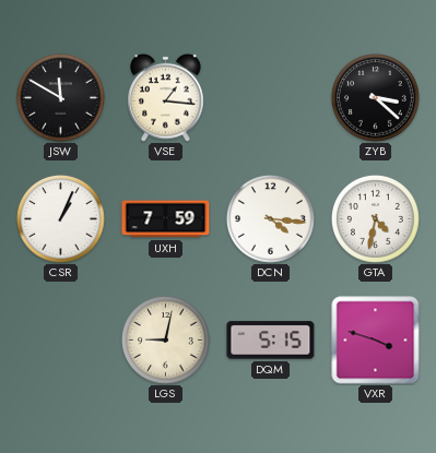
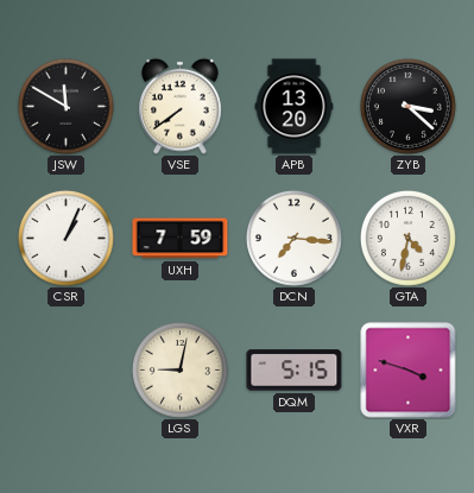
VSE: 1:16 -> 7:39 (181, 106)
APB: none -> 13:20 (295, 107)
DCN: 4:16 -> 7:16 (295, 239)
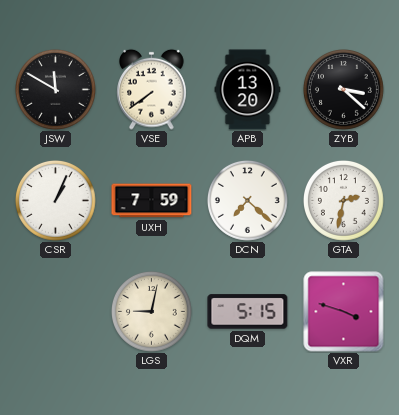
DCN: 7:16 -> 7:22 (248, 201)
GTA: 4:32 -> 2:32 (344, 201)
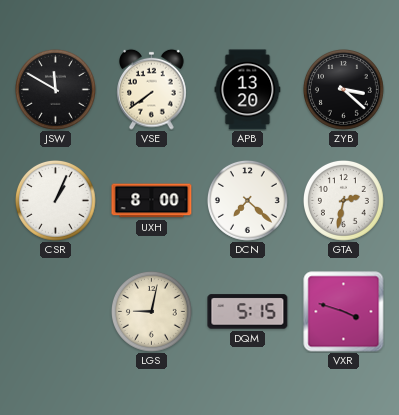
UXH: 7:59 -> 8:00 (152, 201)
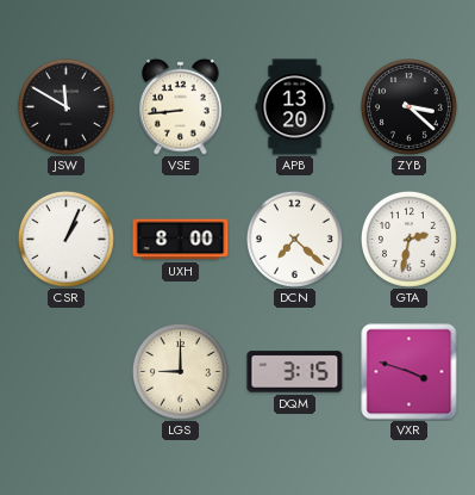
VSE: 7:39 -> 8:44 (181, 106)
LGS: 9:02 -> 9:00 (181, 372)
DQM: 5:15 -> 3:15 (295, 372)
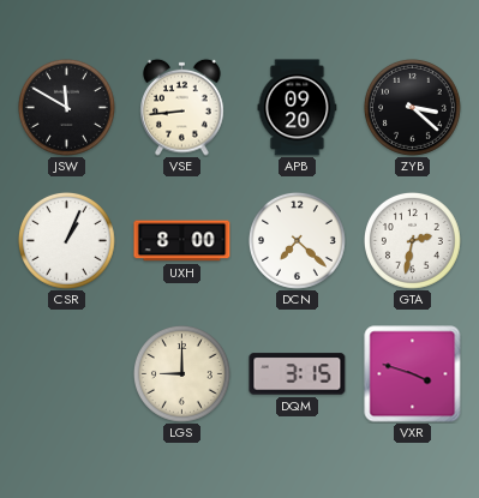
APB: 13:20 -> 09:20 (298, 108)
